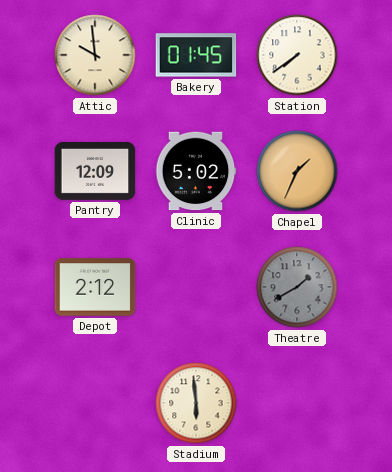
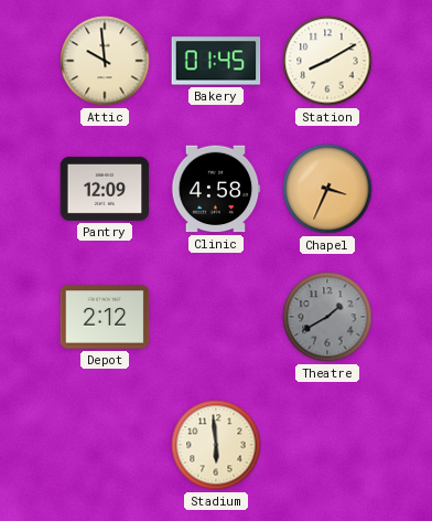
Station: 7:39 -> 8:10 (327, 61)
Clinic: 5:02 -> 4:58 (216, 189)
Chapel: 1:34 -> 3:34 (327, 189)
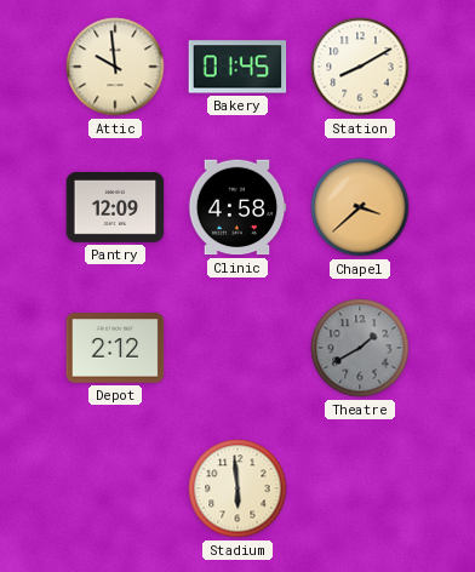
Chapel: 3:34 -> 3:38 (360, 207)
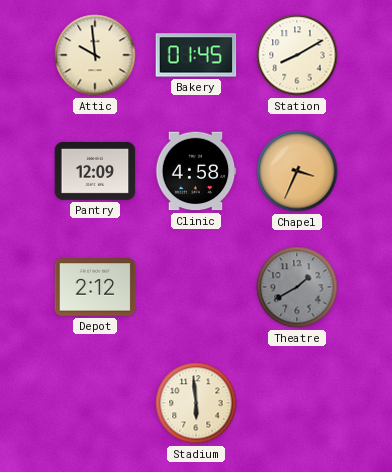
Chapel: 3:38 -> 3:34 (297, 171)
